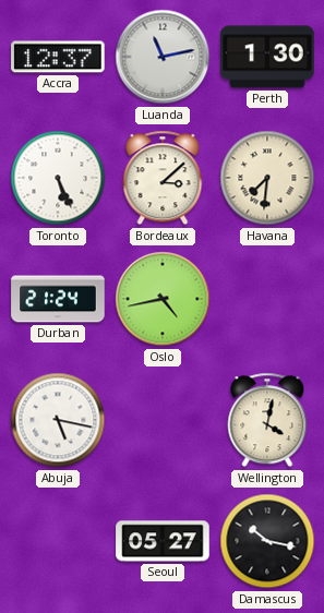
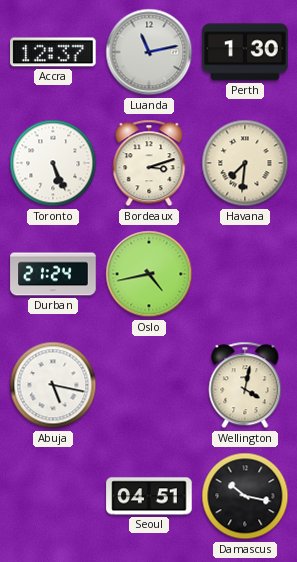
Bordeaux: 3:08 -> 3:12 (149, 163)
Seoul: 05:27 -> 04:51 (149, 496)
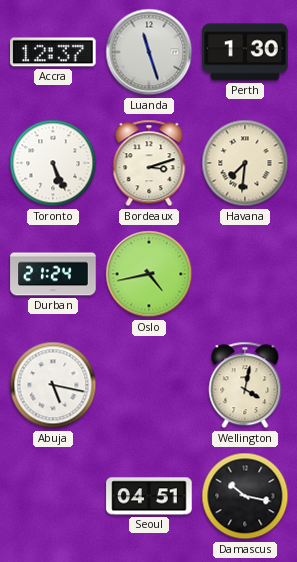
Luanda: 11:13 -> 11:27 (149, 52)
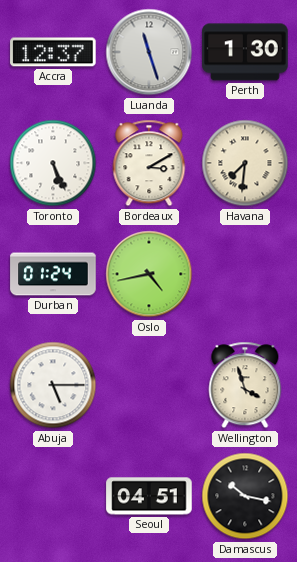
Bordeaux: 3:12 -> 3:10 (149, 163)
Durban: 21:24 -> 01:24 (53, 274)
Abuja: 5:17 -> 5:15 (53, 385)
Wellington: 4:02 -> 3:57 (245, 385)
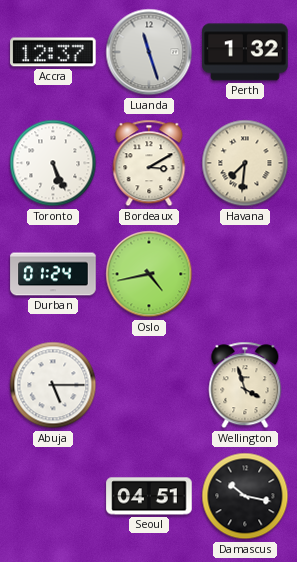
Perth: 1:30 -> 1:32 (245, 52)
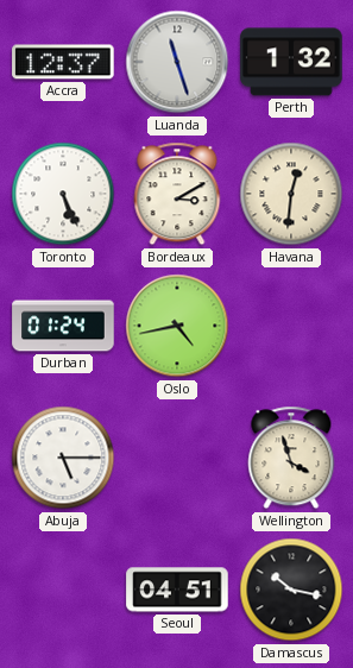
Havana: 7:31 -> 12:31 (291, 194)
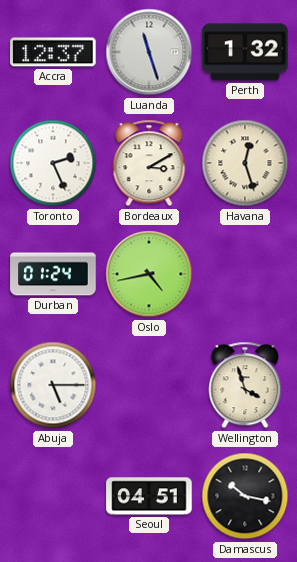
Toronto: 5:26 -> 2:26 (53, 163)
Havana: 12:31 -> 12:27 (245, 163)
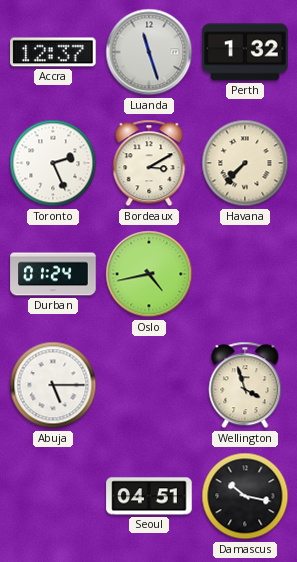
Havana: 12:27 -> 7:37 (245, 163)
